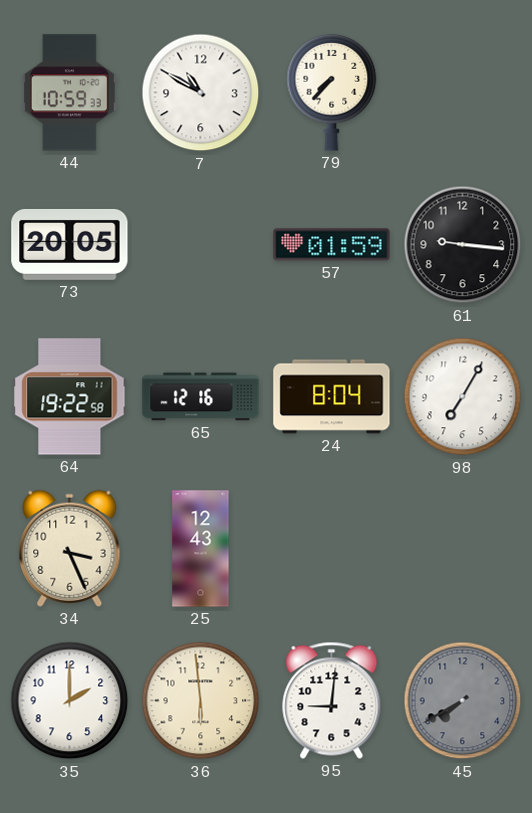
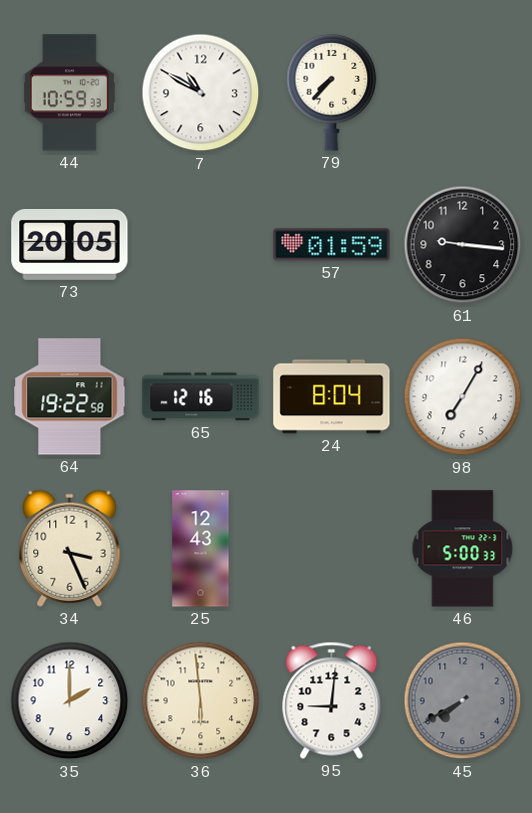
46: none -> 5:00 (463, 549)
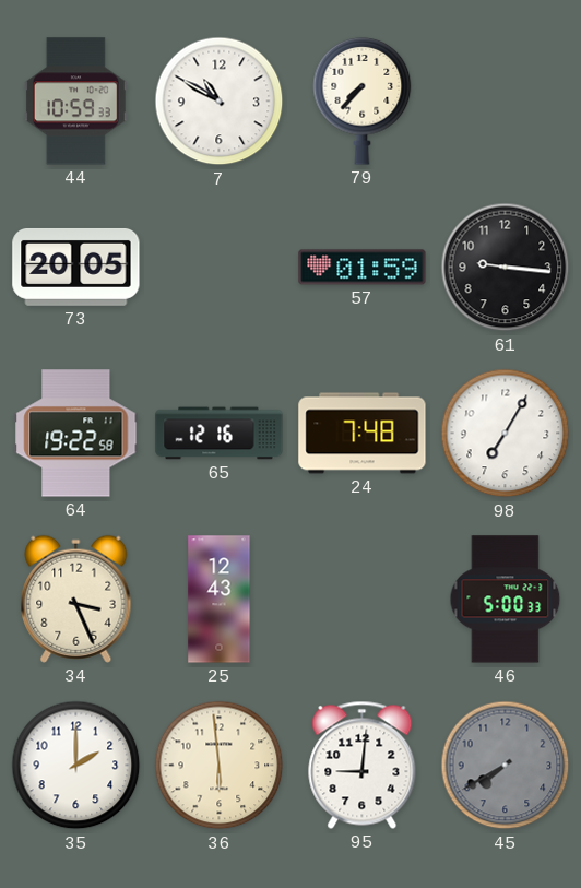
24: 8:04 -> 7:48 (363, 434)
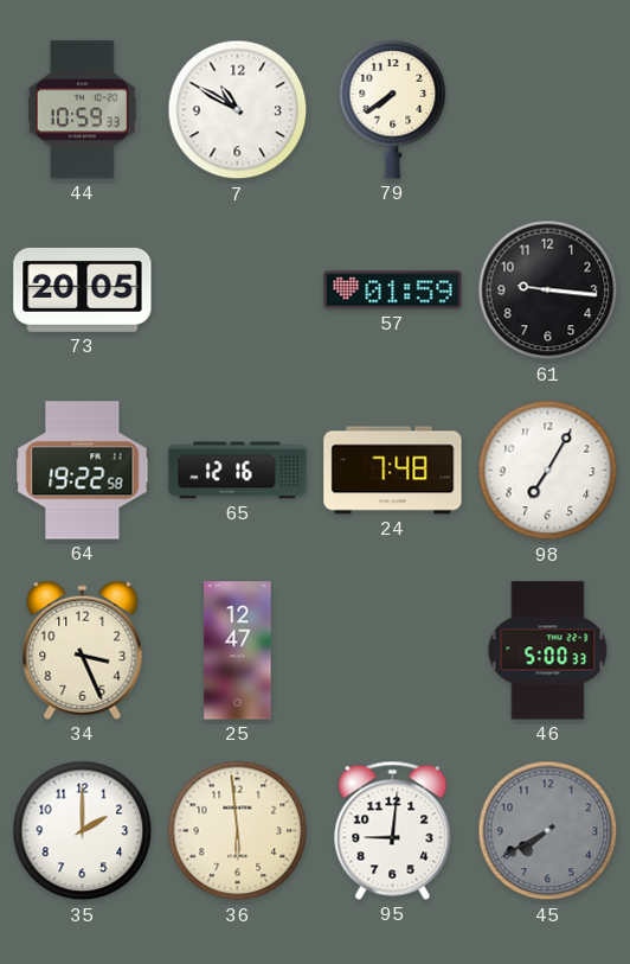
79: 7:37 -> 7:39 (393, 109)
25: 12:43 -> 12:47 (238, 651)
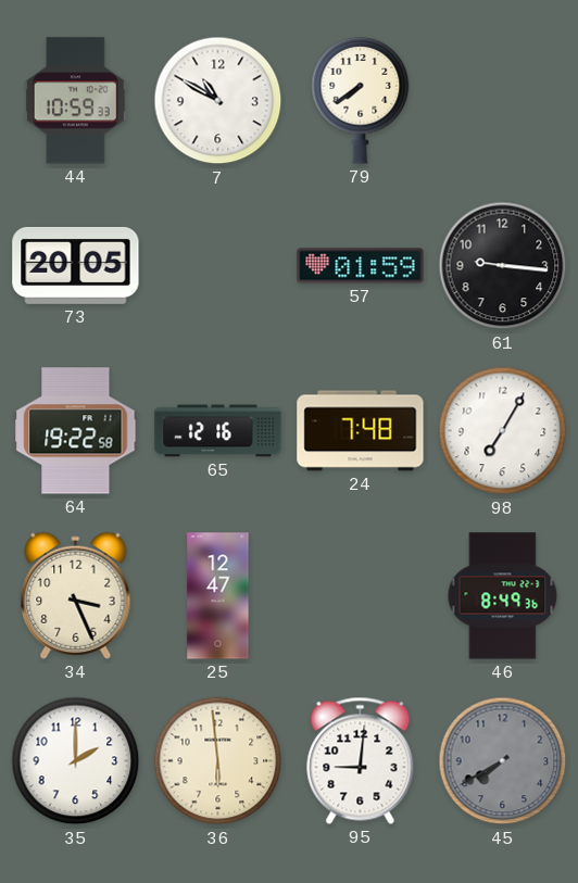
46: 5:00 -> 8:49 (503, 596)
